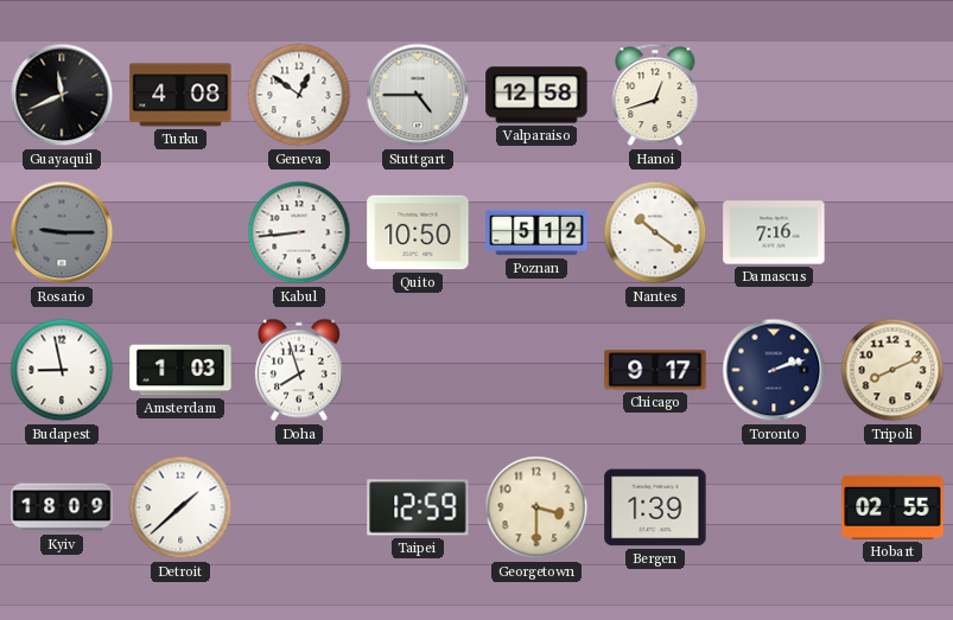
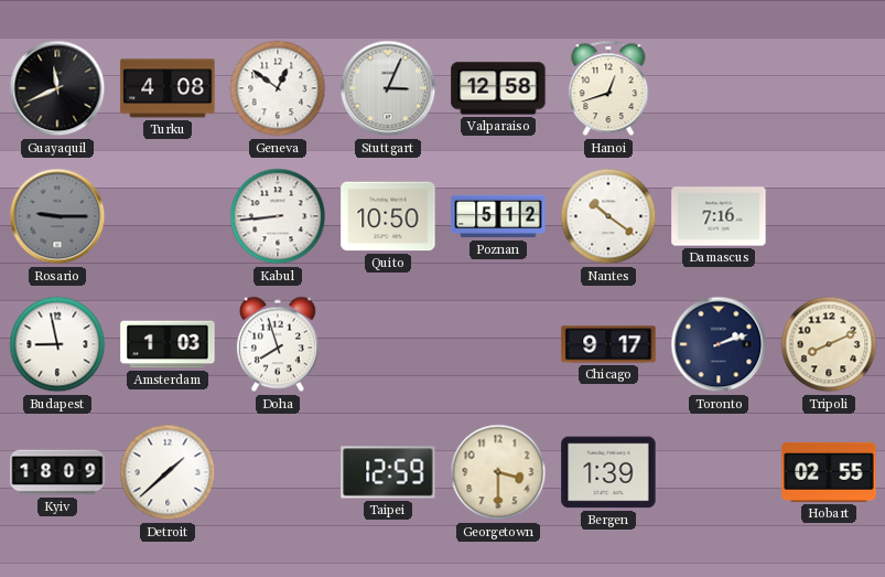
Stuttgart: 4:45 -> 3:04 (388, 88)
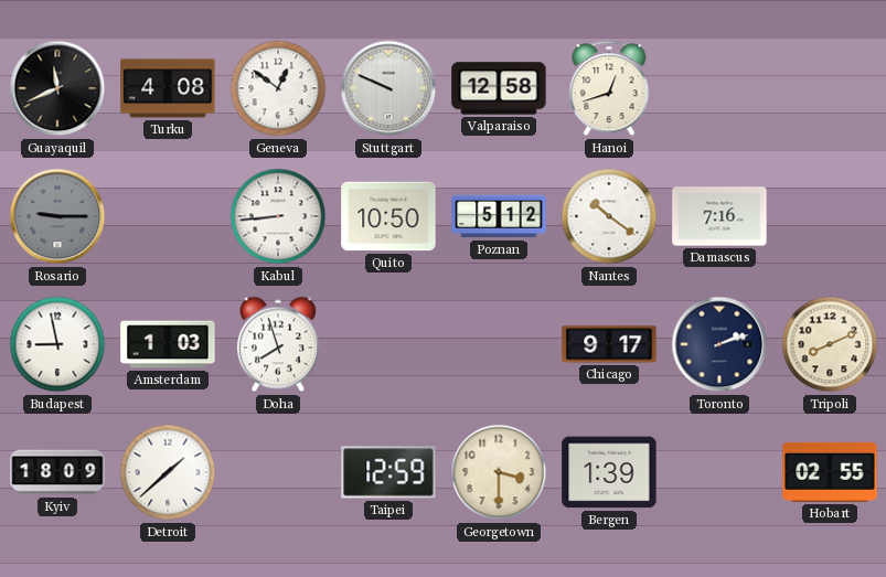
Stuttgart: 3:04 -> 9:49 (388, 88)
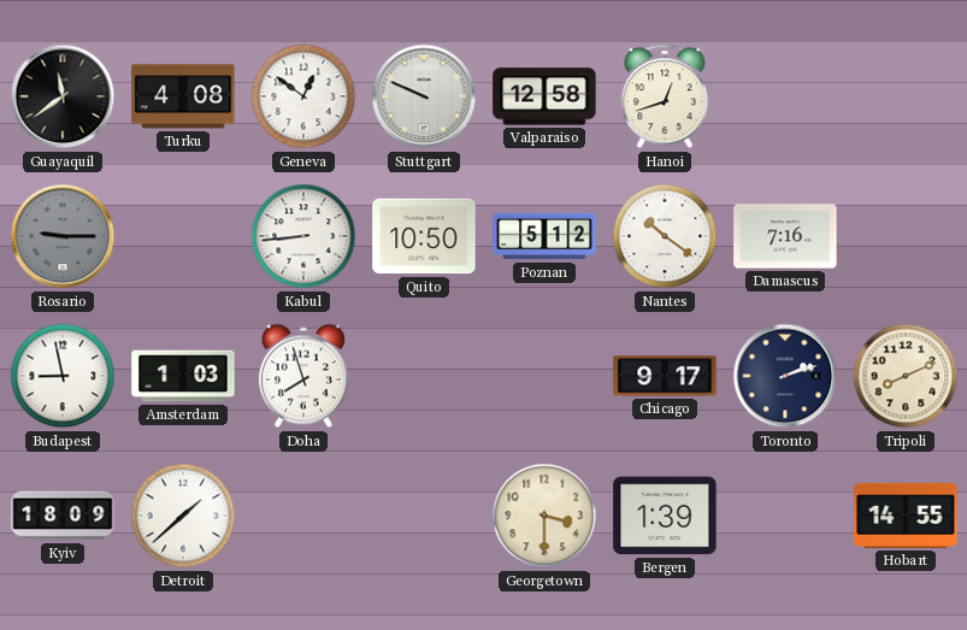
Guayaquil: 11:41 -> 11:39 (63, 96)
Taipei: 12:59 -> none (388, 472)
Hobart: 02:55 -> 14:55 (906, 516)
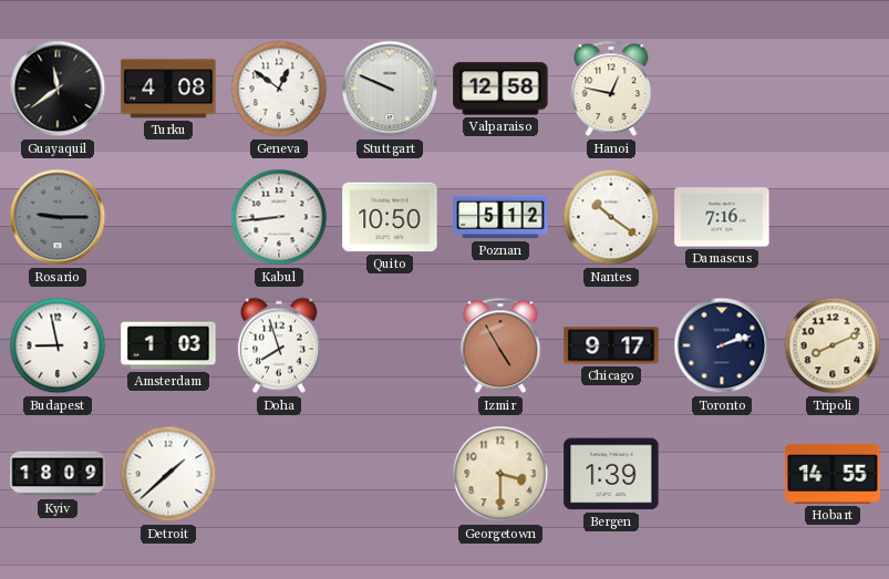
Hanoi: 12:42 -> 12:47 (611, 89)
Izmir: none -> 4:55 (500, 345)
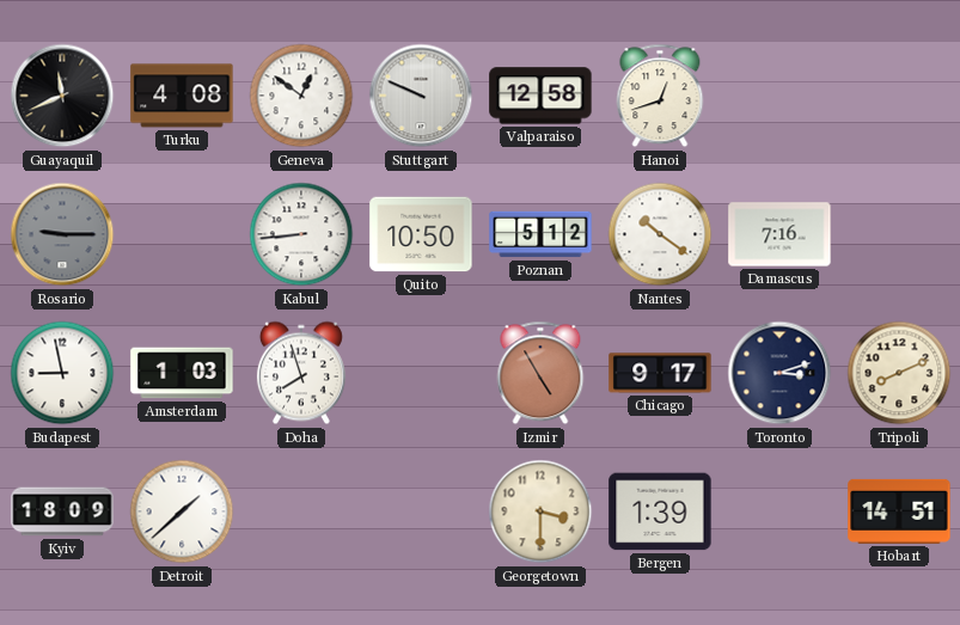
Guayaquil: 11:39 -> 11:41 (62, 96)
Hanoi: 12:47 -> 12:42 (660, 96)
Toronto: 2:12 -> 3:12 (779, 373)
Hobart: 14:55 -> 14:51 (899, 511)
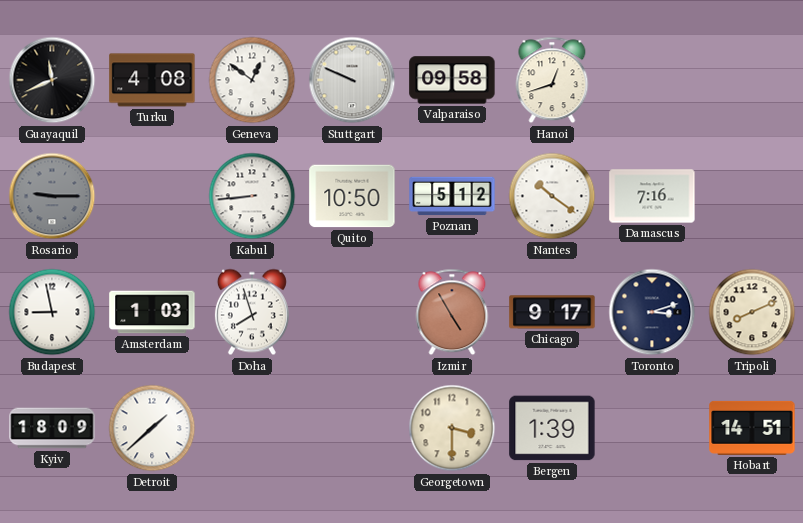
Valparaiso: 12:58 -> 09:58 (452, 80)
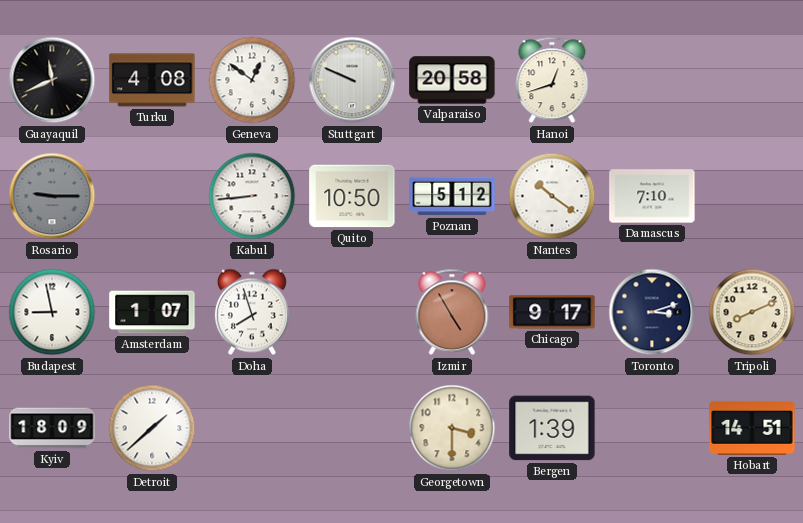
Valparaiso: 09:58 -> 20:58 (452, 80)
Damascus: 7:16 -> 7:10 (652, 196)
Amsterdam: 1:03 -> 1:07 (152, 312)
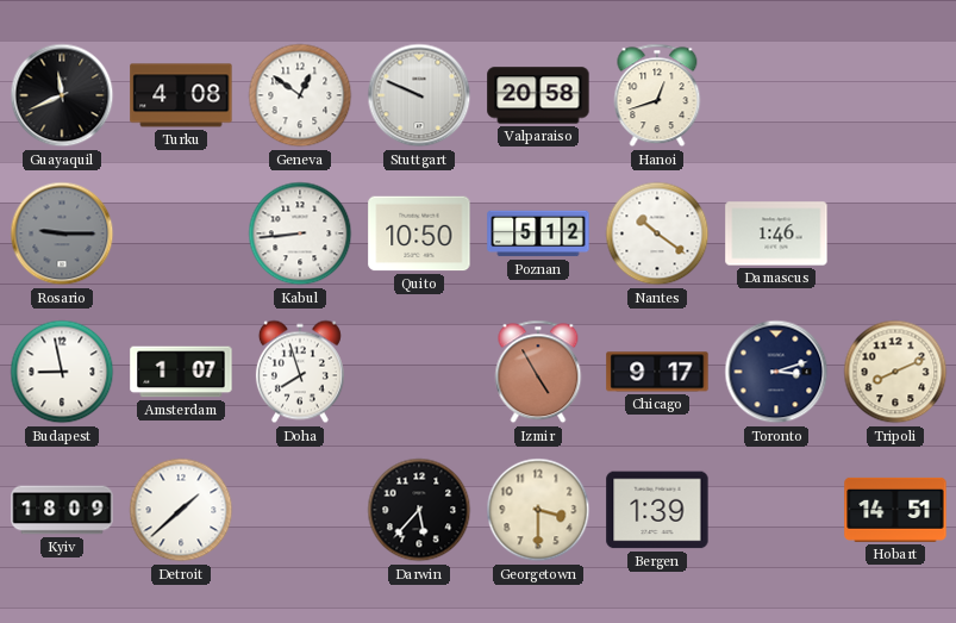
Damascus: 7:10 -> 1:46 (776, 233)
Darwin: none -> 5:37 (419, 510)
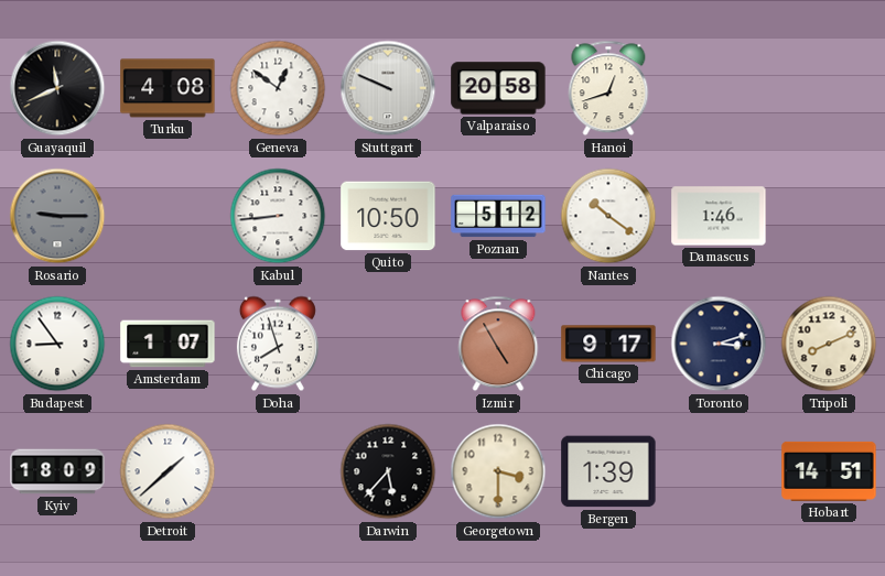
Budapest: 8:58 -> 8:54 (57, 344)
